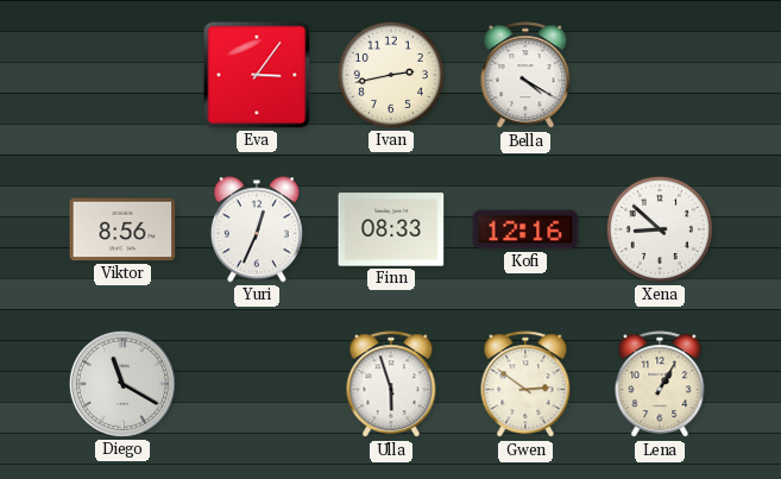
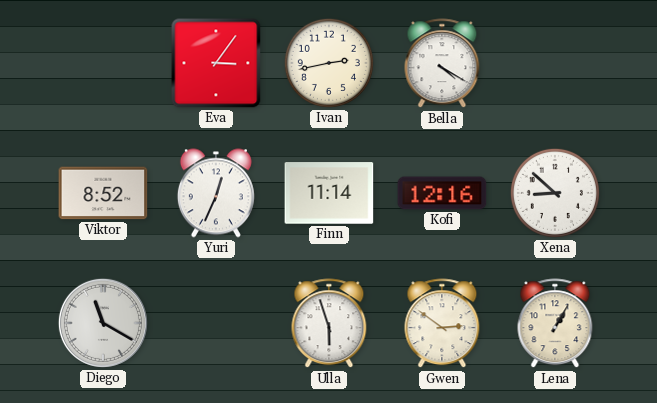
Viktor: 8:56 -> 8:52 (103, 193)
Finn: 08:33 -> 11:14 (329, 193)
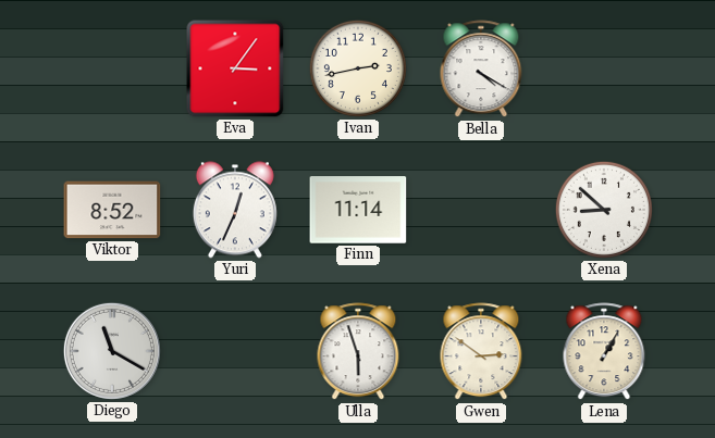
Kofi: 12:16 -> none (442, 193)
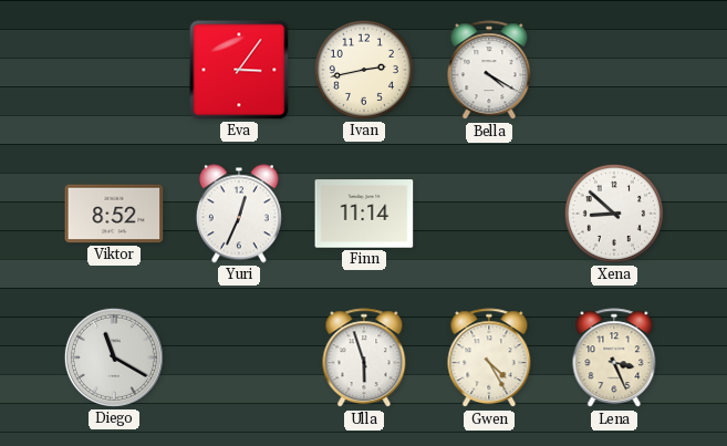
Gwen: 2:51 -> 4:25 (489, 359)
Lena: 1:05 -> 3:26 (614, 359)
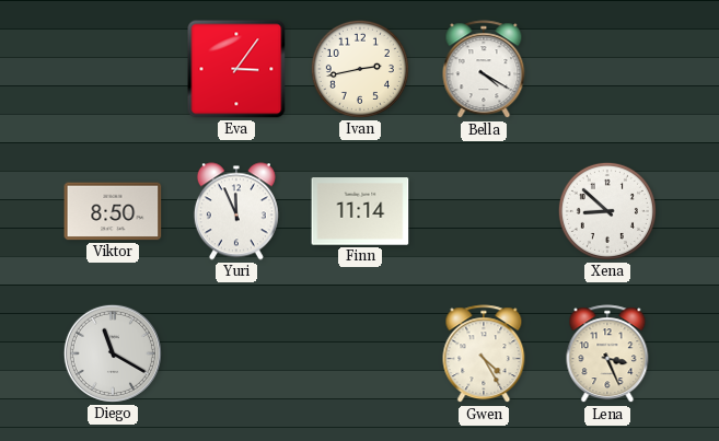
Viktor: 8:52 -> 8:50 (113, 211)
Yuri: 12:34 -> 11:56 (236, 211)
Ulla: 5:57 -> none (364, 359)
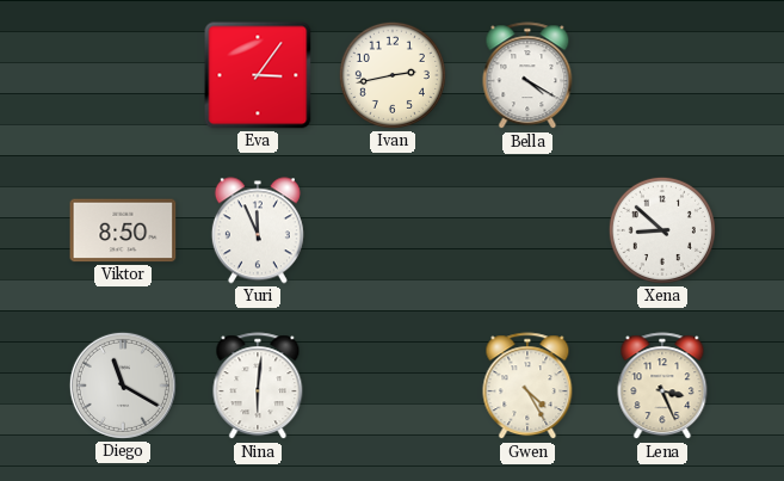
Finn: 11:14 -> none (360, 211)
Nina: none -> 6:01 (258, 387)
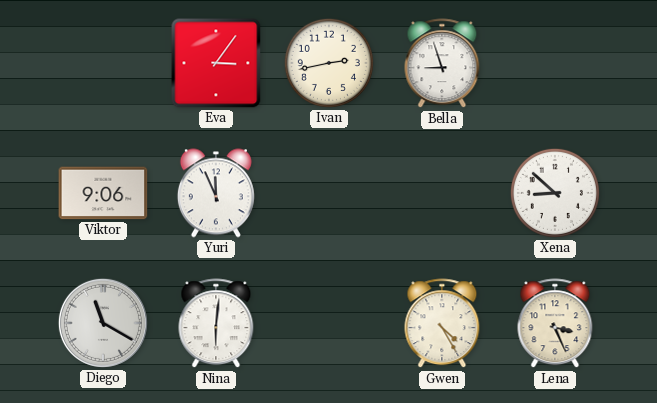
Bella: 4:20 -> 8:57 (442, 64)
Viktor: 8:50 -> 9:06 (103, 193)
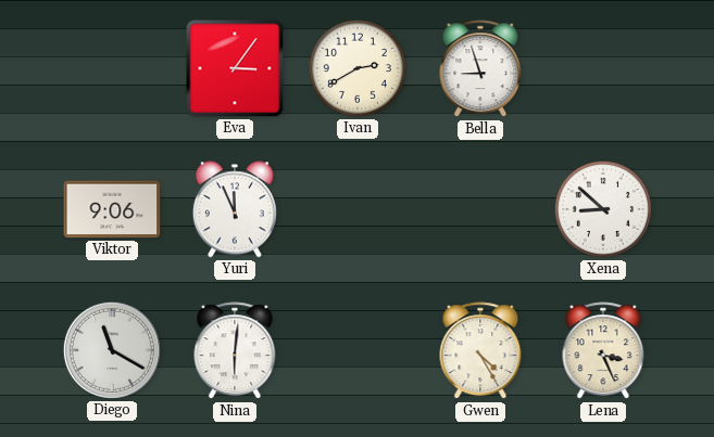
Ivan: 2:43 -> 2:40 (358, 68)
